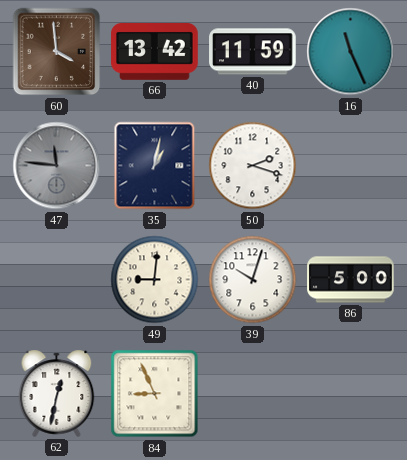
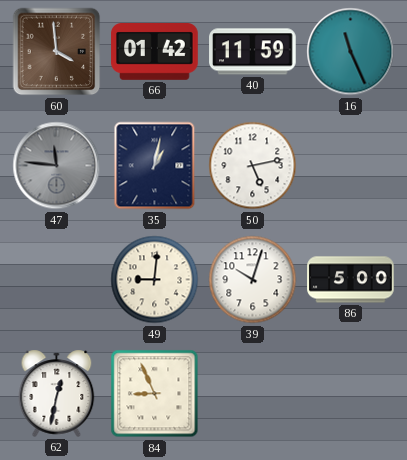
66: 13:42 -> 01:42 (155, 52)
50: 2:18 -> 5:13 (253, 166)
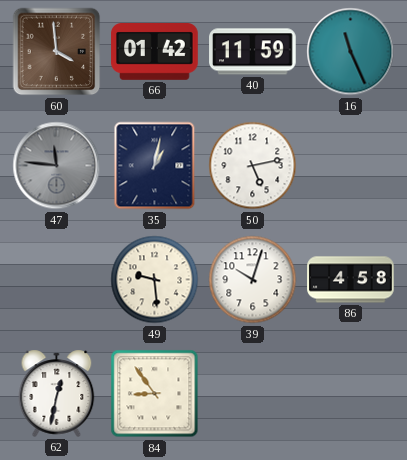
49: 9:01 -> 9:29 (155, 280)
86: 5:00 -> 4:58 (351, 280)
84: 8:56 -> 8:54 (155, 394)
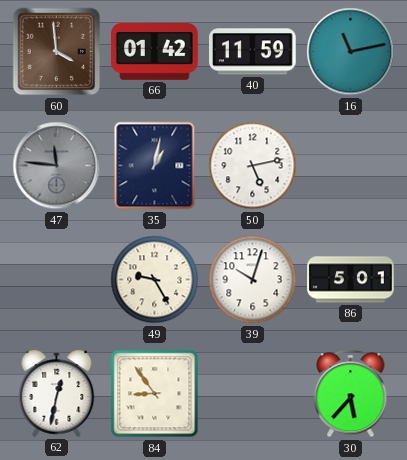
16: 11:26 -> 11:13 (351, 52)
49: 9:29 -> 9:25 (155, 280)
86: 4:58 -> 5:01 (351, 280)
30: none -> 5:37 (351, 394)
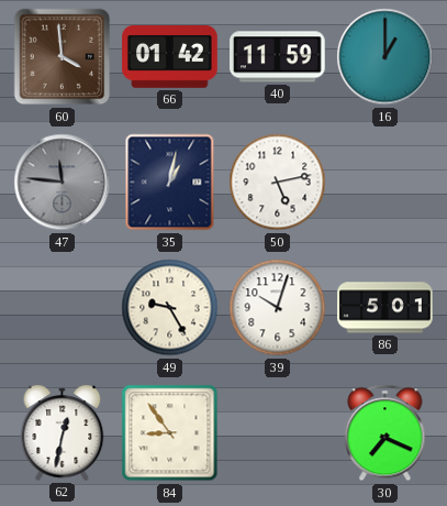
16: 11:13 -> 1:00 (385, 57)
30: 5:37 -> 7:19 (385, 433)
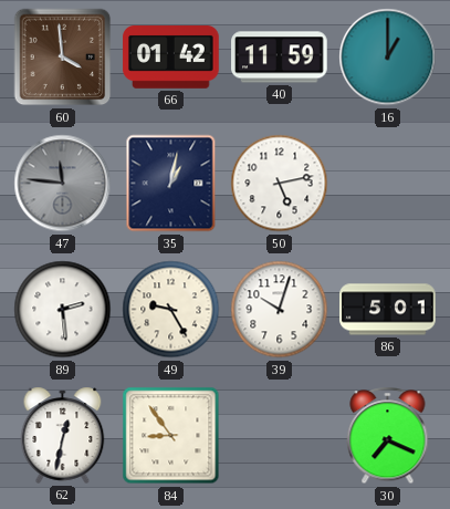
89: none -> 2:29 (63, 310)
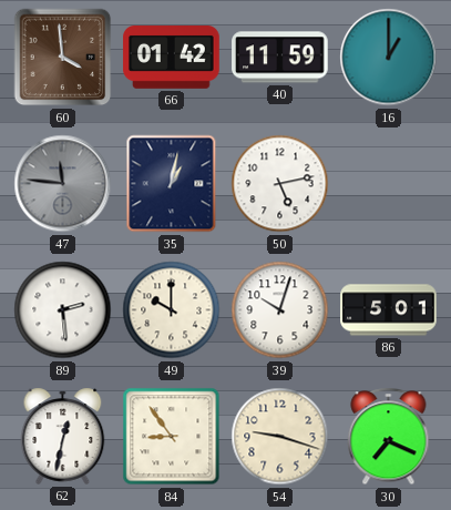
49: 9:25 -> 10:00 (172, 310)
54: none -> 9:18 (280, 437)
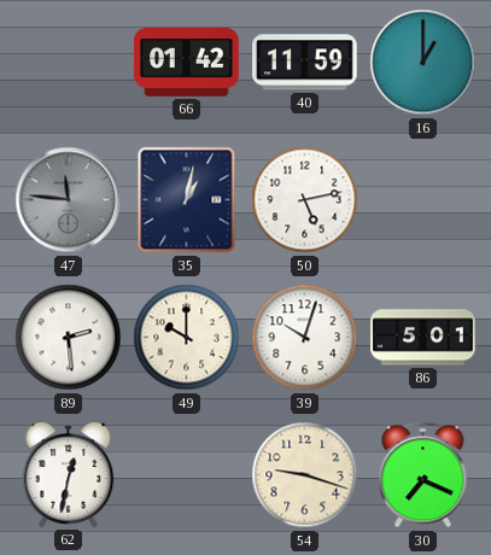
60: 3:59 -> none (63, 58)
84: 8:54 -> none (172, 437)
